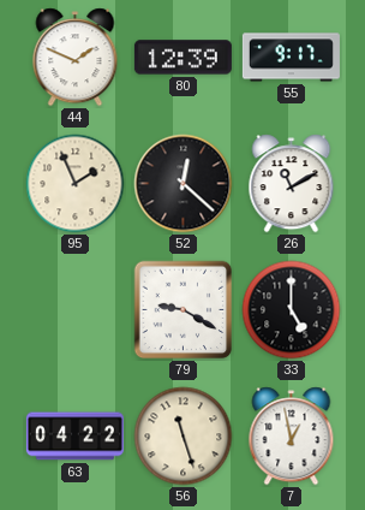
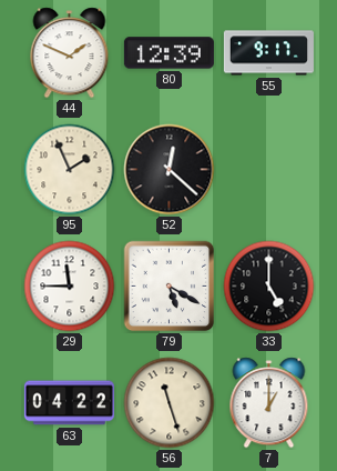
26: 11:10 -> none (292, 184)
29: none -> 11:45 (70, 287)
79: 9:20 -> 5:20 (170, 287)
7: 12:58 -> 1:00 (269, 403)
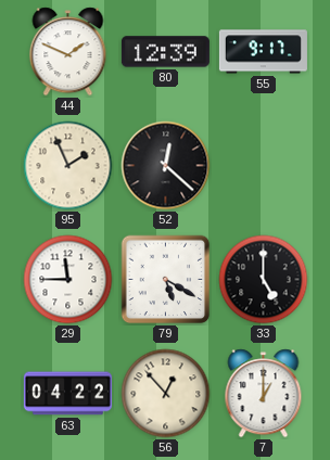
56: 11:27 -> 12:53 (166, 394)
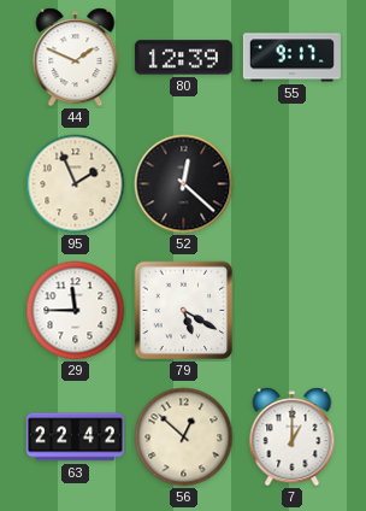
33: 5:00 -> none (264, 280)
63: 04:22 -> 22:42 (75, 437)
56: 12:53 -> 12:52 (184, 437)
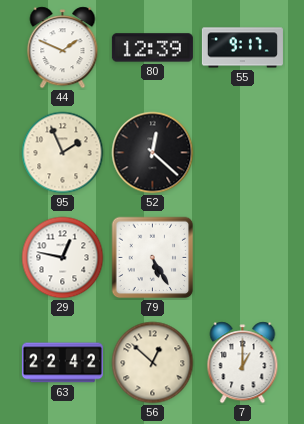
29: 11:45 -> 12:47 (63, 258)
79: 5:20 -> 5:25 (153, 258)
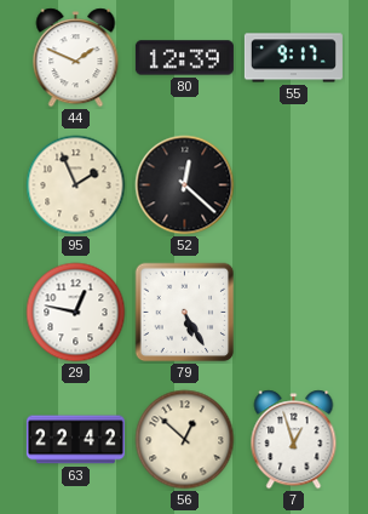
7: 1:00 -> 12:57 (294, 440)
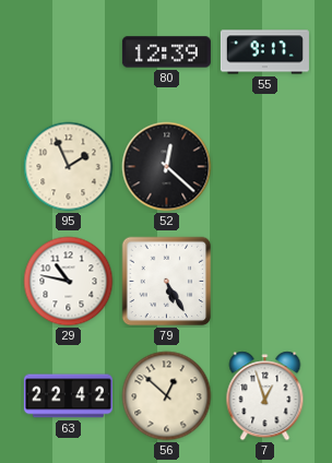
44: 1:49 -> none (76, 58)
29: 12:47 -> 10:47 (69, 282)
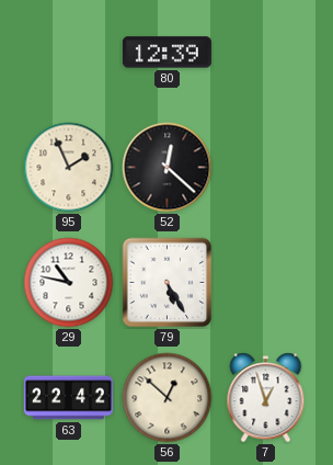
55: 9:17 -> none (264, 52)
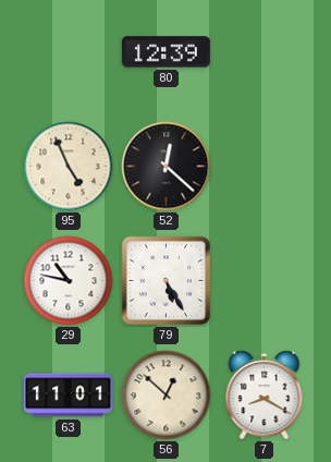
95: 1:56 -> 4:56 (69, 167)
63: 22:42 -> 11:01 (68, 396)
7: 12:57 -> 8:20 (265, 396)
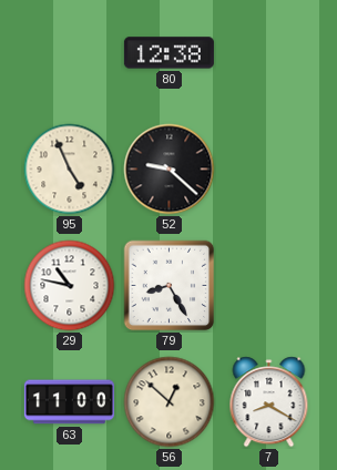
80: 12:39 -> 12:38 (168, 53)
52: 12:22 -> 9:22 (170, 170)
79: 5:25 -> 8:25 (170, 286)
63: 11:01 -> 11:00 (69, 402)
